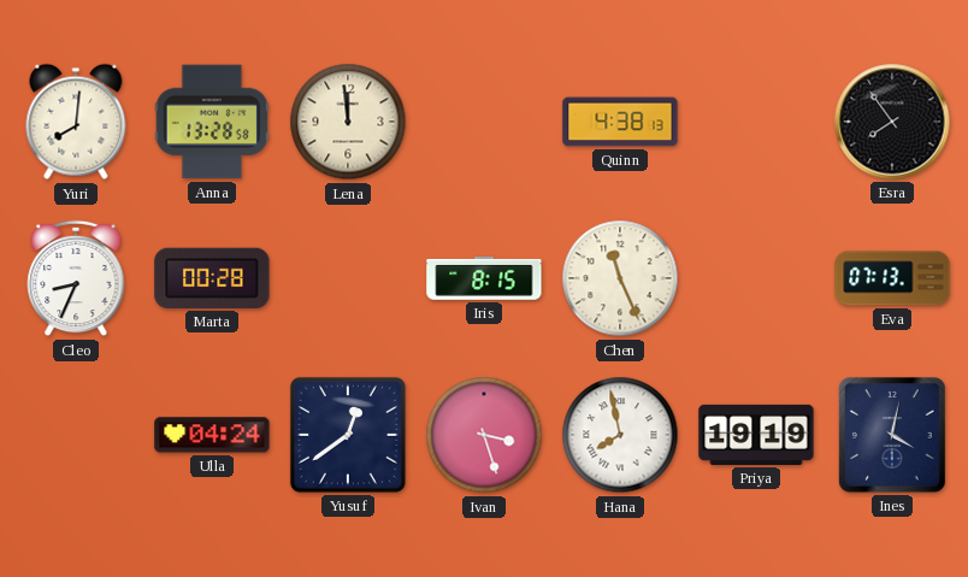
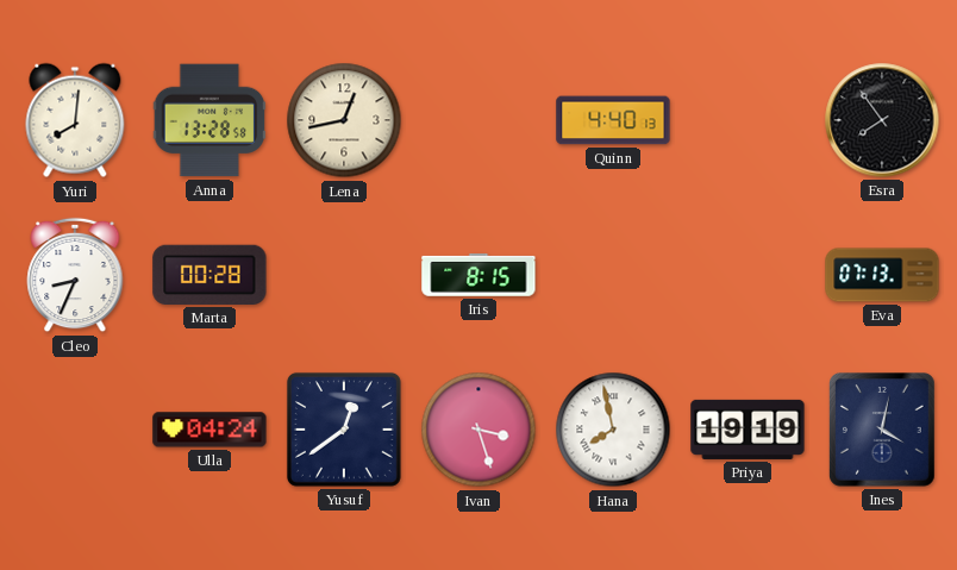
Lena: 11:59 -> 12:43 (344, 120)
Quinn: 4:38 -> 4:40 (613, 120)
Chen: 11:26 -> none (620, 278)
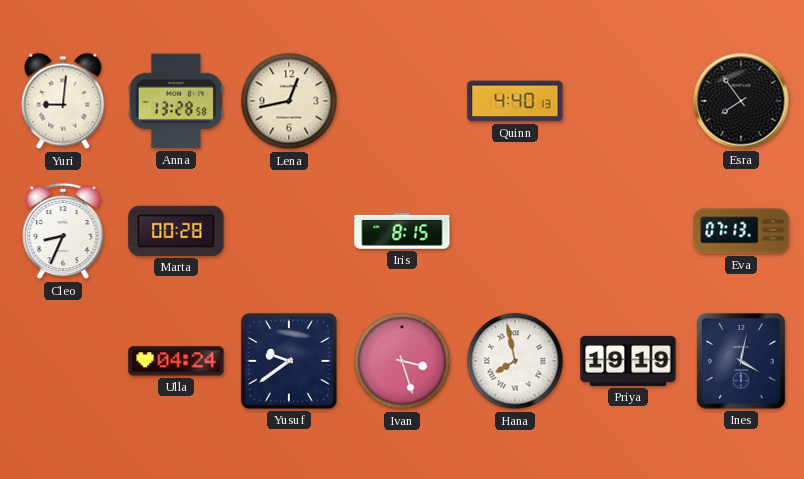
Yuri: 8:01 -> 9:01 (63, 101)
Yusuf: 12:39 -> 9:39 (289, 361)
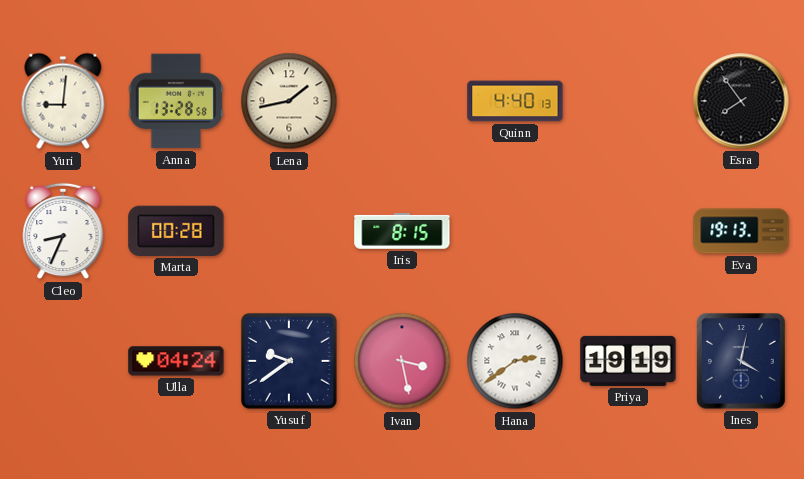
Lena: 12:43 -> 1:43 (289, 101)
Eva: 07:13 -> 19:13 (741, 231)
Ivan: 3:27 -> 3:28 (402, 361)
Hana: 7:58 -> 2:39 (515, 361)
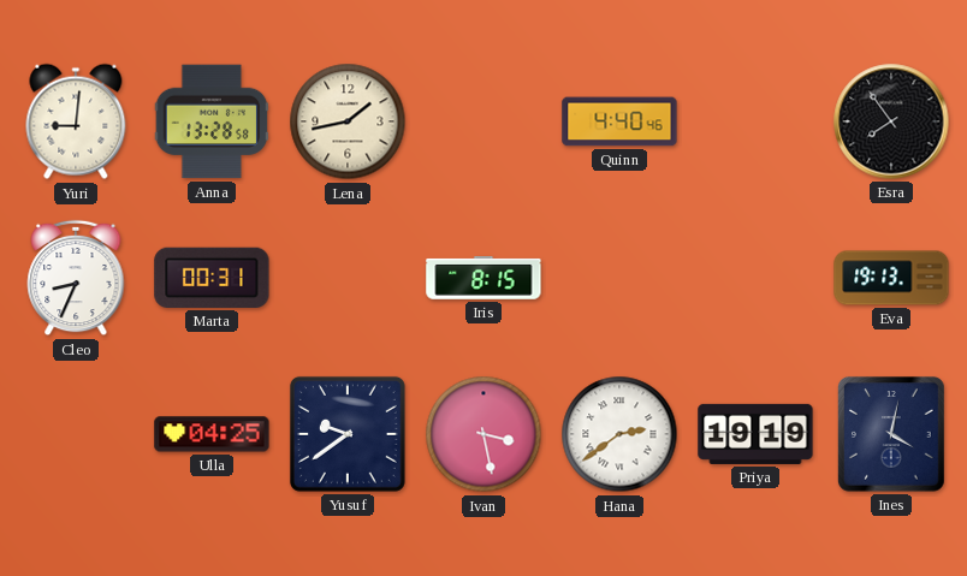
Quinn: 4:40:13 -> 4:40:46 (619, 121)
Marta: 00:28 -> 00:31 (212, 278)
Ulla: 04:24 -> 04:25 (212, 434)
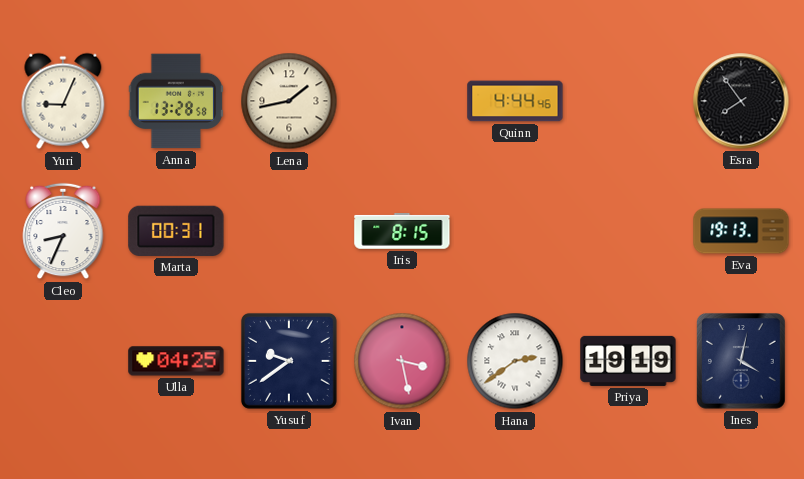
Yuri: 9:01 -> 9:04 (63, 101)
Quinn: 4:40 -> 4:44 (515, 101)
